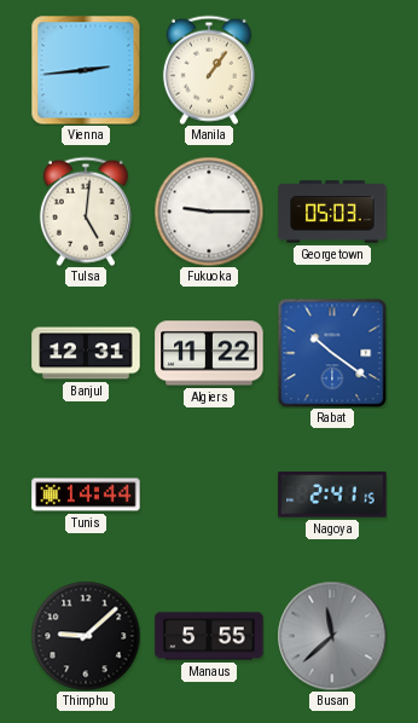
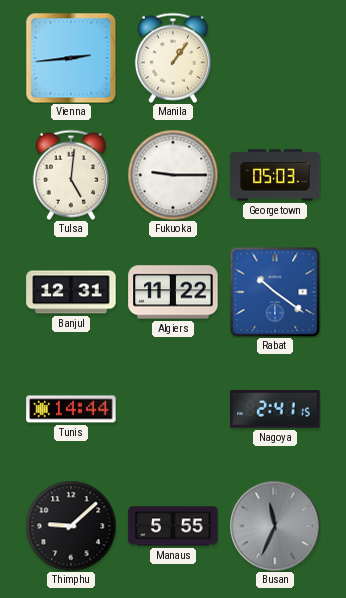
Busan: 11:38 -> 11:34 (275, 526)
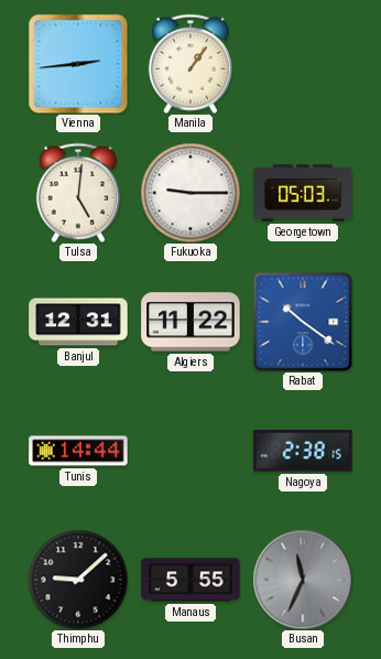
Nagoya: 2:41 -> 2:38 (303, 451)
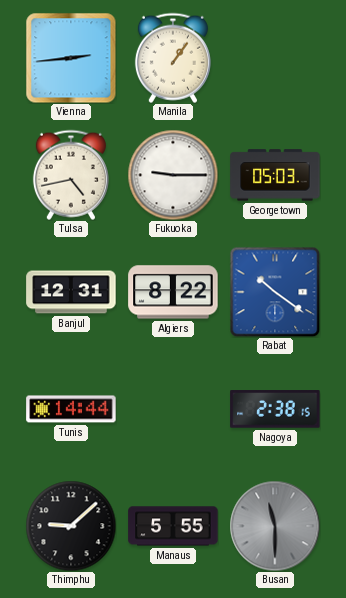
Tulsa: 5:01 -> 4:43 (71, 175)
Algiers: 11:22 -> 8:22 (173, 292)
Busan: 11:34 -> 11:30 (275, 526)
